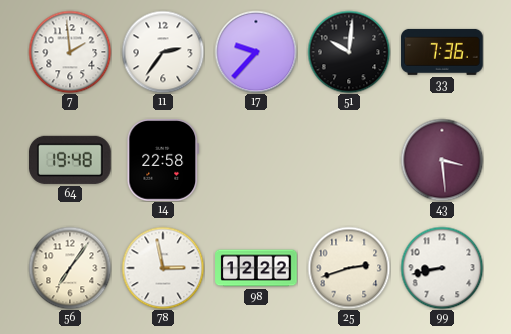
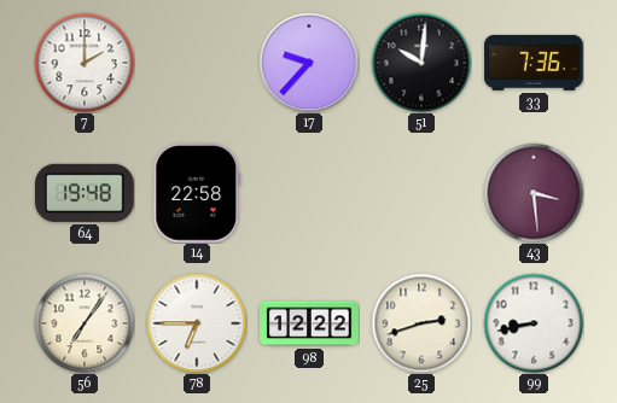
7: 1:59 -> 2:00 (85, 63)
11: 2:36 -> none (163, 52)
78: 2:58 -> 6:45 (197, 323)
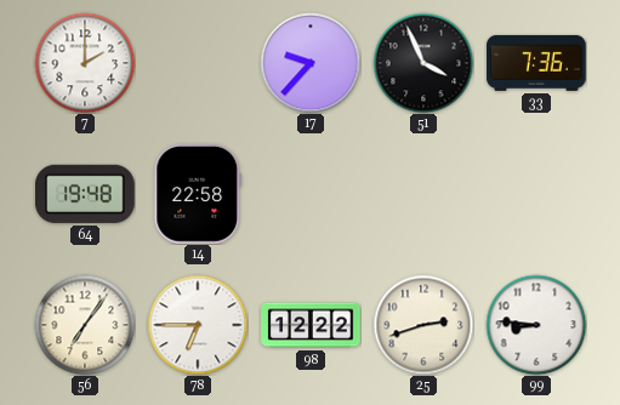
51: 10:01 -> 3:56 (423, 63)
43: 3:29 -> none (534, 193)
99: 8:43 -> 8:46 (536, 325)
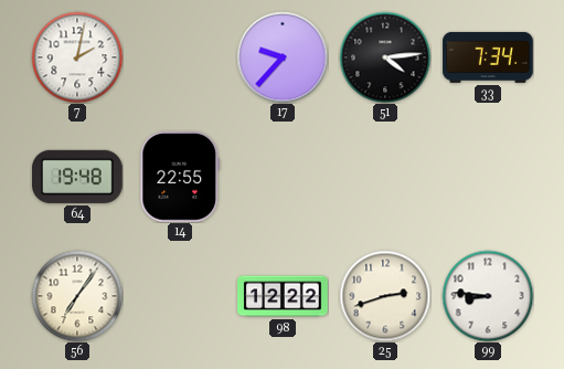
7: 2:00 -> 2:02 (77, 57)
51: 3:56 -> 4:14 (385, 57)
33: 7:36 -> 7:34 (488, 57)
14: 22:58 -> 22:55 (180, 178)
78: 6:45 -> none (198, 325)
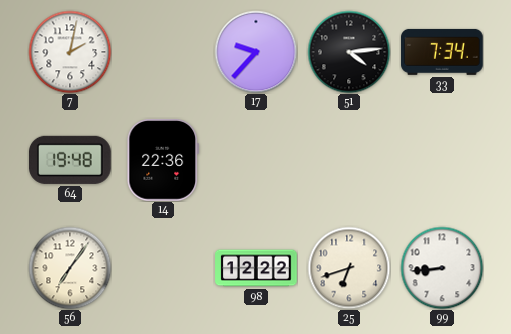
14: 22:55 -> 22:36 (163, 161)
25: 2:42 -> 6:42 (349, 268)
99: 8:46 -> 8:44 (442, 268)
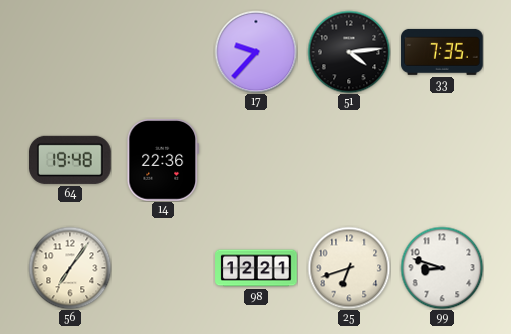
7: 2:02 -> none (70, 52)
33: 7:34 -> 7:35 (442, 52)
98: 12:22 -> 12:21 (256, 268)
99: 8:44 -> 8:48 (442, 268)
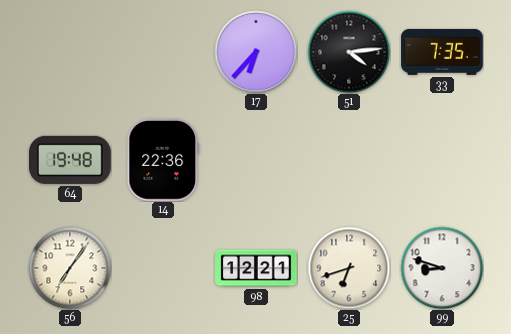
17: 9:37 -> 6:37 (256, 52)
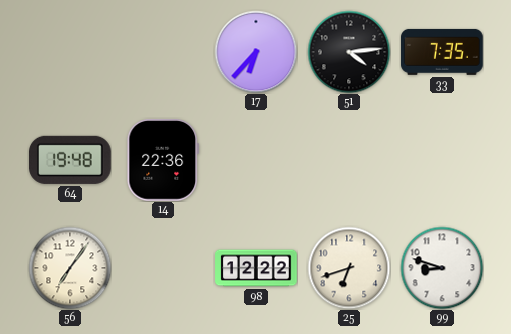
98: 12:21 -> 12:22 (256, 268)
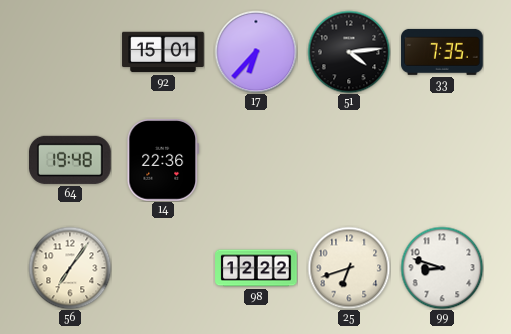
92: none -> 15:01 (163, 52)
